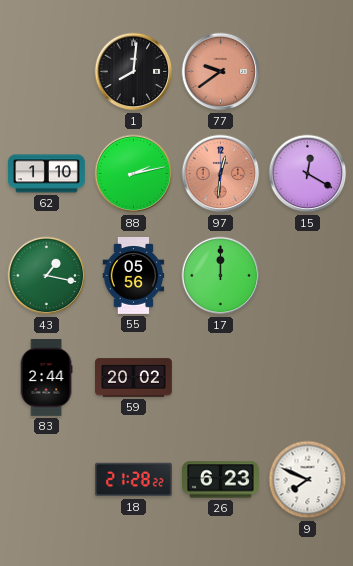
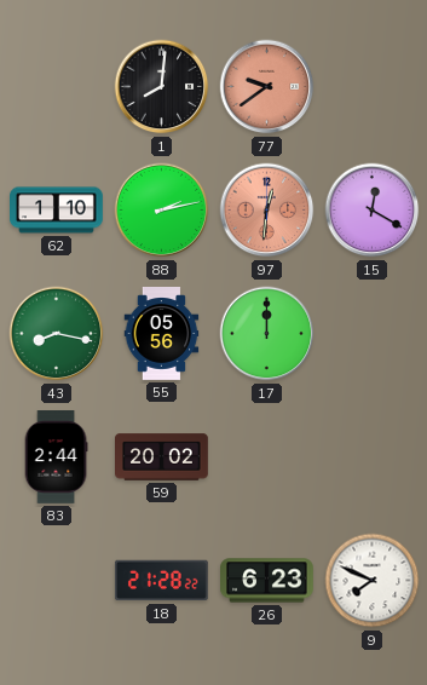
43: 1:17 -> 8:17 (57, 334)
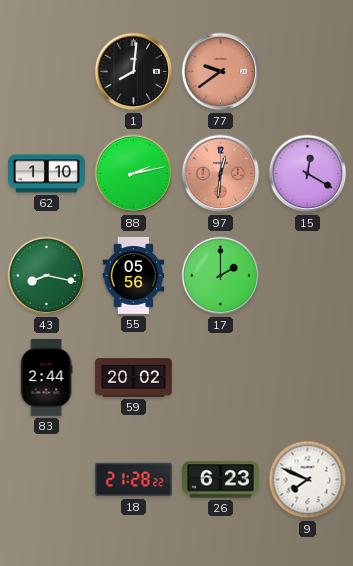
17: 12:00 -> 2:00 (221, 276)
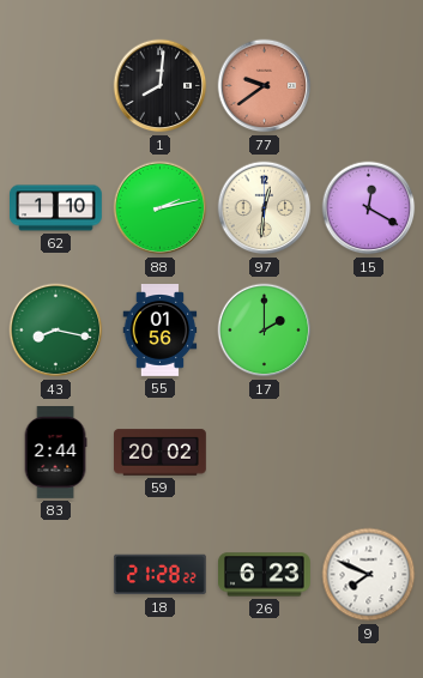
97 dial: salmon -> cream (265, 208)
55: 05:56 -> 01:56 (161, 331)
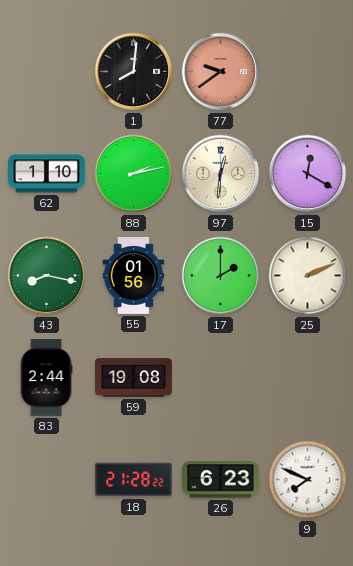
25: none -> 2:11 (308, 276)
59: 20:02 -> 19:08 (134, 378)
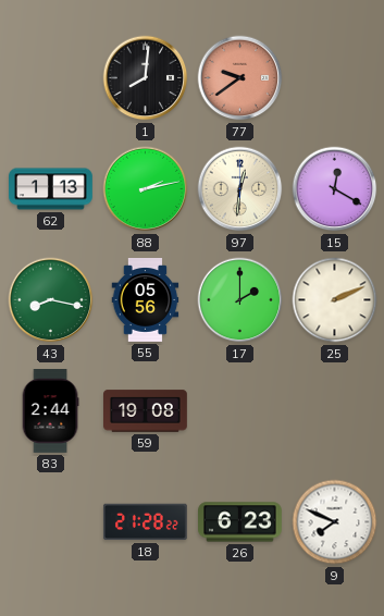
62: 1:10 -> 1:13 (51, 189)
55: 01:56 -> 05:56 (146, 300)
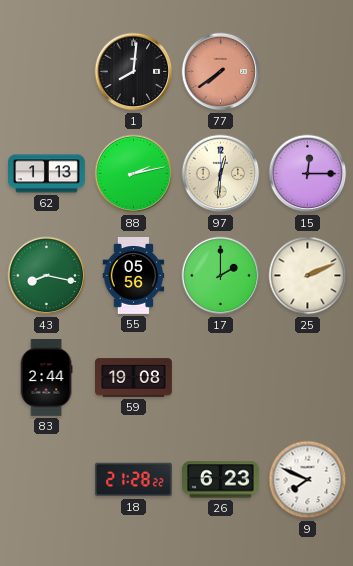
77: 9:39 -> 7:39 (221, 72)
15: 12:20 -> 12:15 (308, 174)
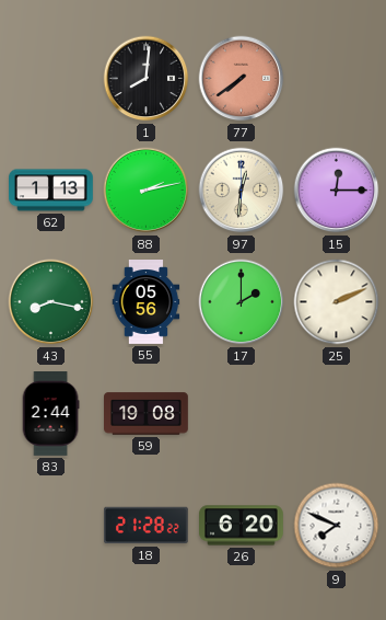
26: 6:23 -> 6:20 (242, 526)
